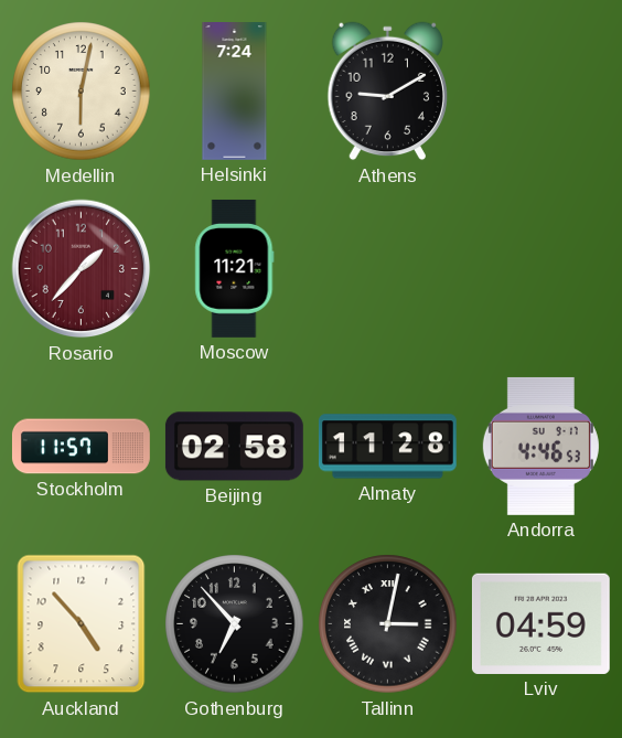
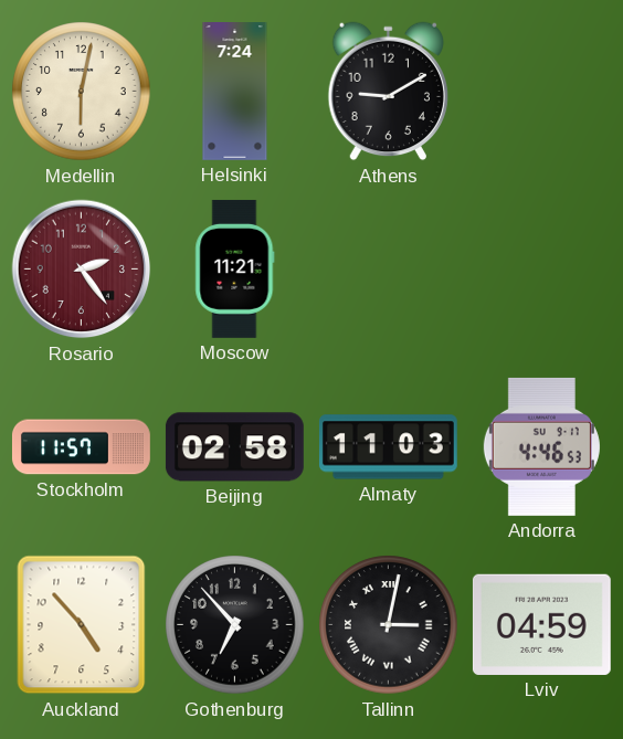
Rosario: 1:37 -> 2:24 (82, 270)
Almaty: 11:28 -> 11:03 (388, 447)
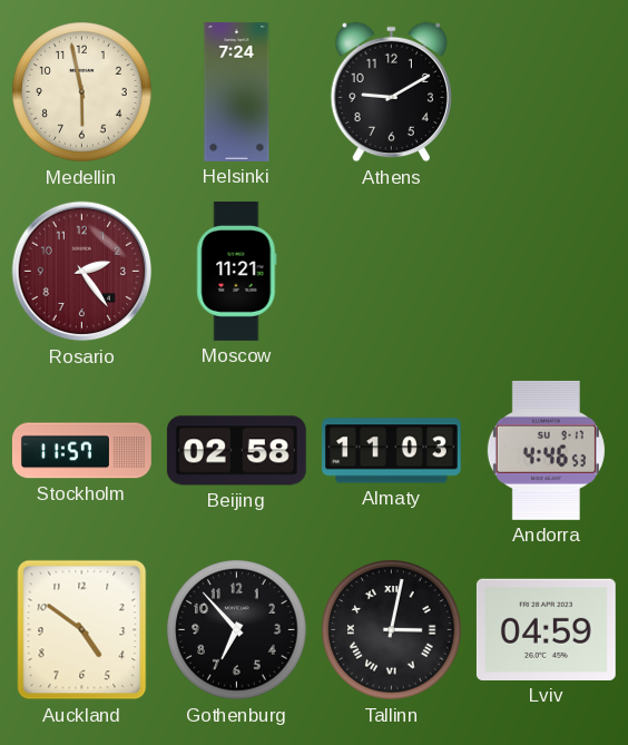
Medellin: 6:02 -> 5:58 (82, 92)
Auckland: 4:53 -> 4:51 (82, 630)
